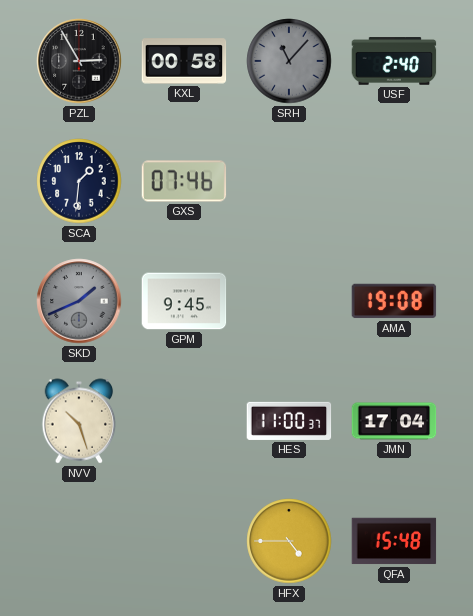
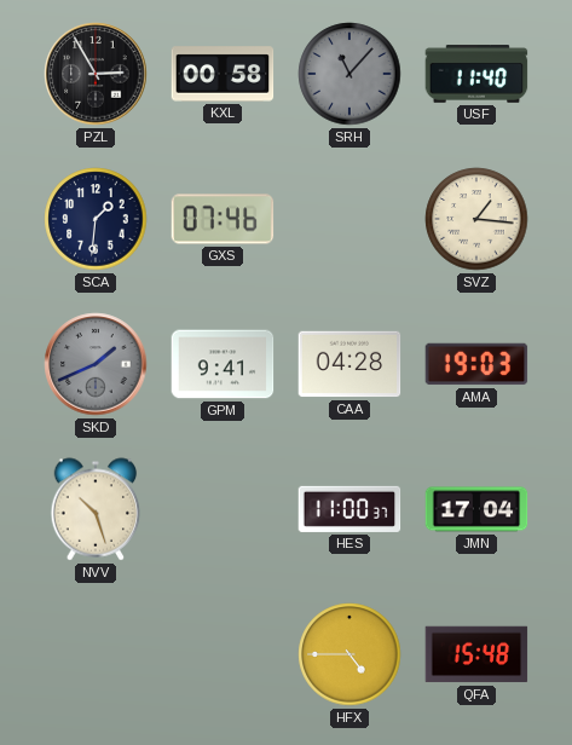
USF: 2:40 -> 11:40 (476, 74)
SVZ: none -> 1:16 (476, 219)
GPM: 9:45 -> 9:41 (223, 364)
CAA: none -> 04:28 (349, 364)
AMA: 19:08 -> 19:03 (476, 364)
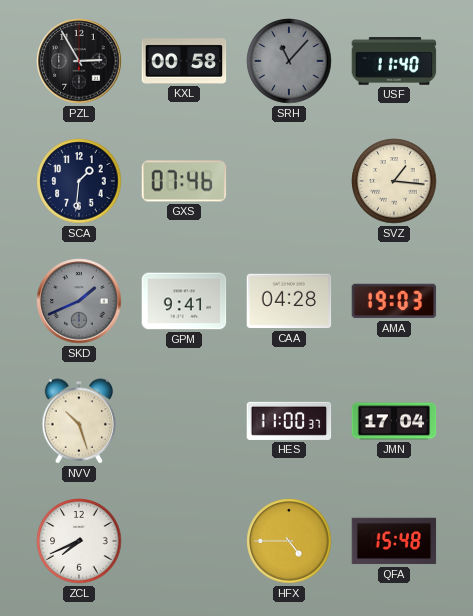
ZCL: none -> 7:41 (79, 541)
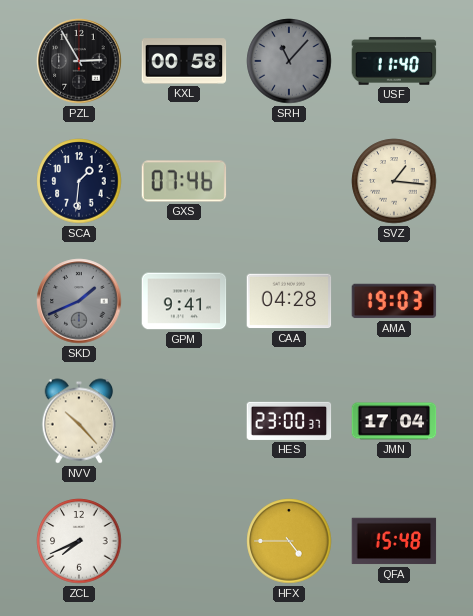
NVV: 10:27 -> 10:23 (79, 421)
HES: 11:00 -> 23:00 (289, 421)
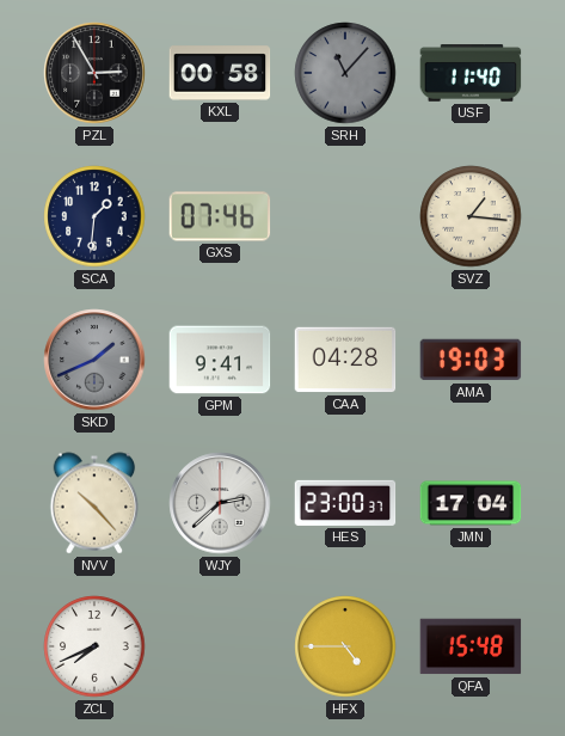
WJY: none -> 2:38 (220, 503)
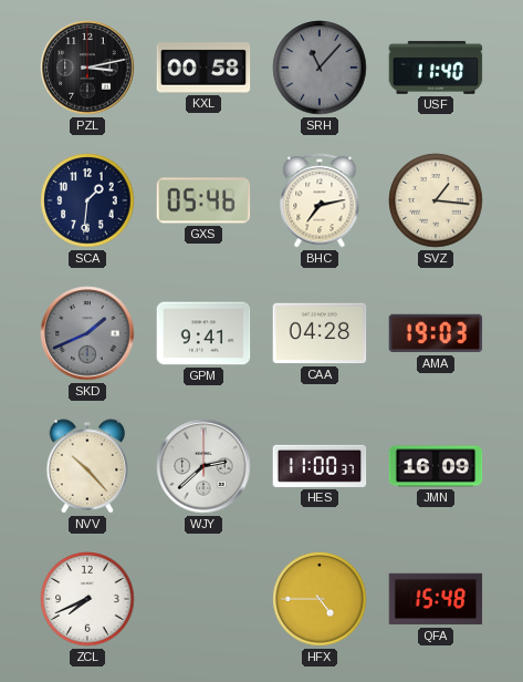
PZL: 2:55 -> 3:13 (87, 68)
GXS: 07:46 -> 05:46 (203, 200)
BHC: none -> 7:13 (320, 200)
HES: 23:00 -> 11:00 (320, 466)
JMN: 17:04 -> 16:09 (436, 466)
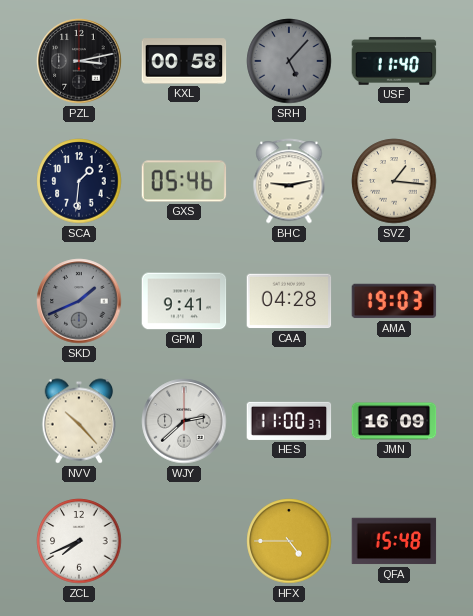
SRH: 11:07 -> 5:07 (289, 61)
BHC: 7:13 -> 9:13 (289, 181)
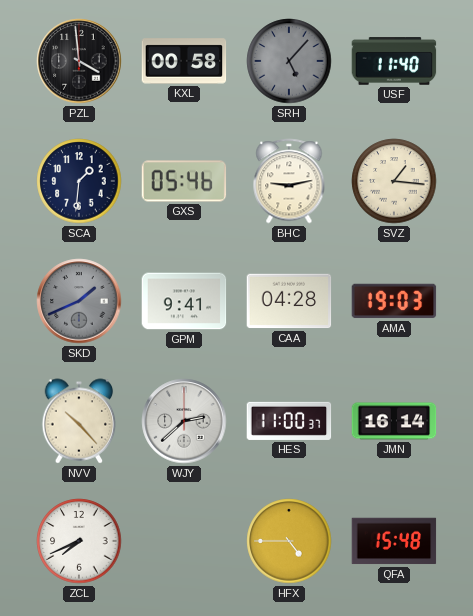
PZL: 3:13 -> 3:59 (79, 61)
JMN: 16:09 -> 16:14 (394, 421)
